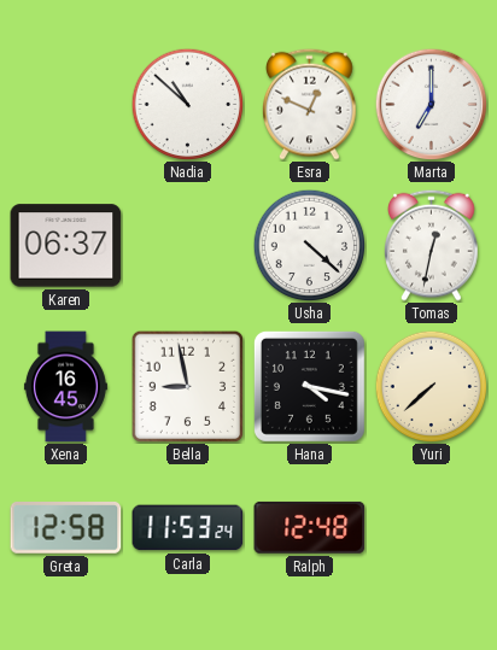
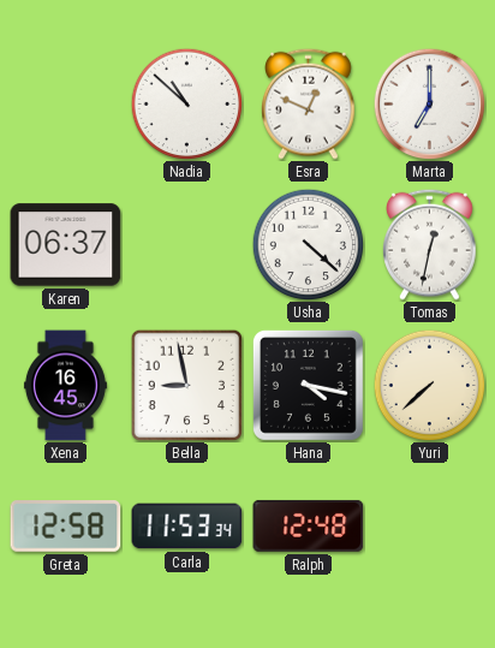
Carla: 11:53:24 -> 11:53:34 (187, 527)
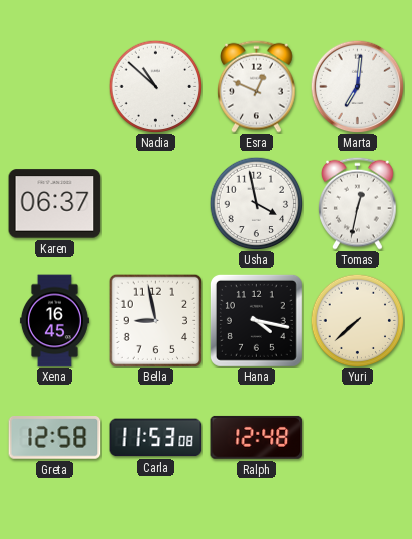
Marta: 7:00 -> 7:01 (357, 86)
Usha: 4:22 -> 3:58 (256, 203)
Carla: 11:53:34 -> 11:53:08 (156, 438)
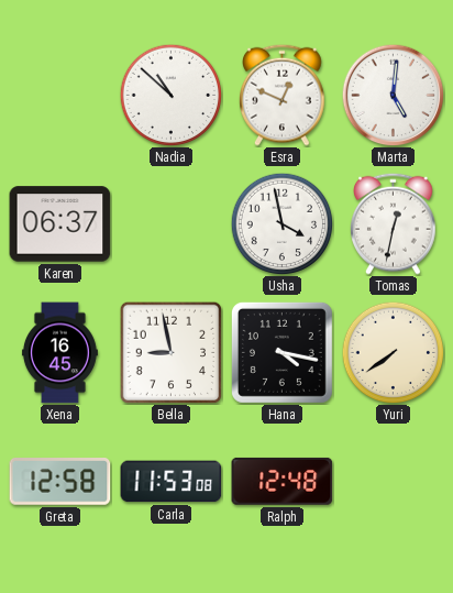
Marta: 7:01 -> 5:01 (393, 95)
Yuri: 7:38 -> 7:39 (393, 352)
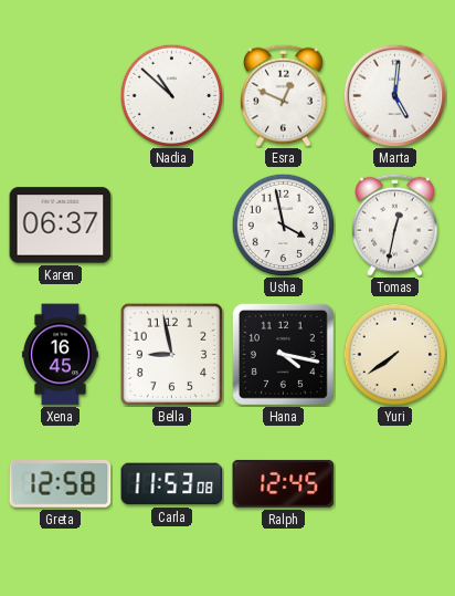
Ralph: 12:48 -> 12:45 (284, 483)
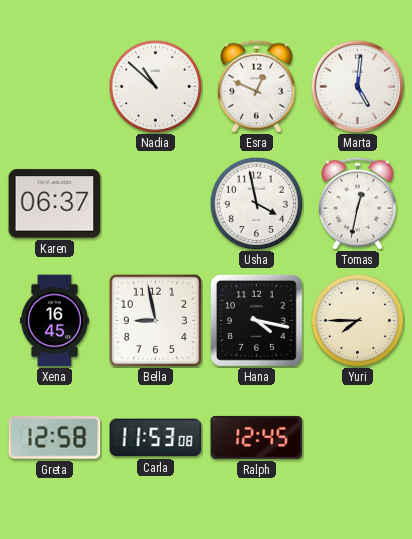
Yuri: 7:39 -> 7:45 (357, 320)
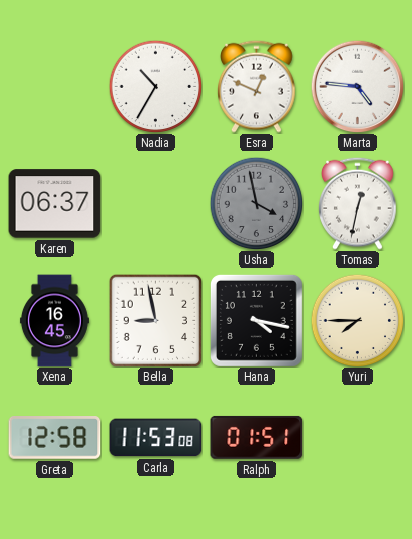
Nadia: 10:52 -> 10:35 (155, 86)
Marta: 5:01 -> 4:46 (357, 86)
Usha dial: white -> grey (256, 203)
Ralph: 12:45 -> 01:51 (257, 437)
